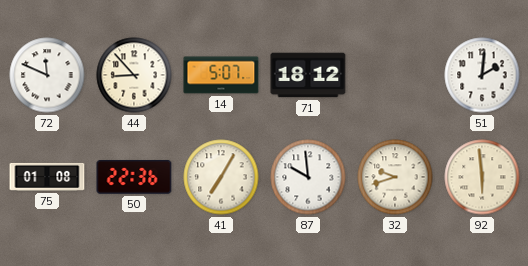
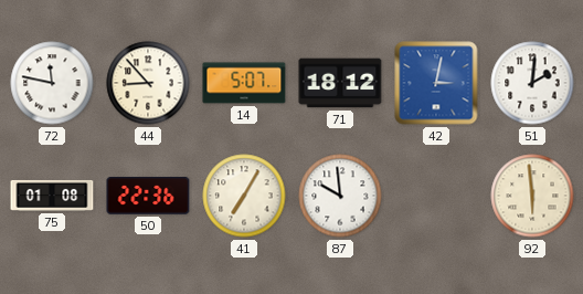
72: 11:49 -> 11:47 (52, 83)
42: none -> 3:02 (436, 83)
32: 9:42 -> none (395, 177)
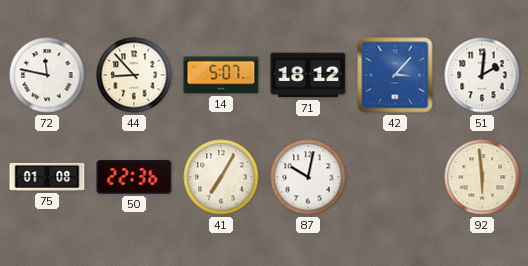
42: 3:02 -> 3:07 (395, 75)
87: 9:59 -> 10:02 (308, 177)
